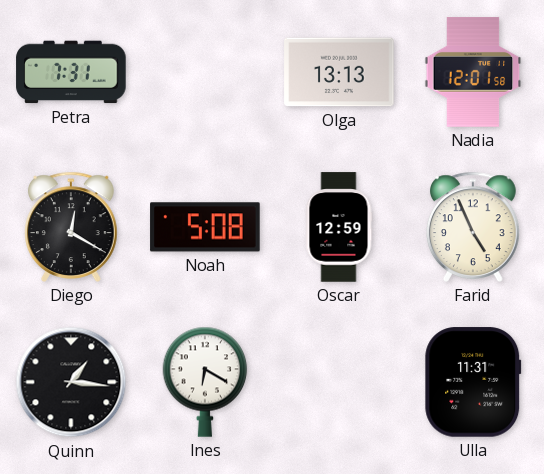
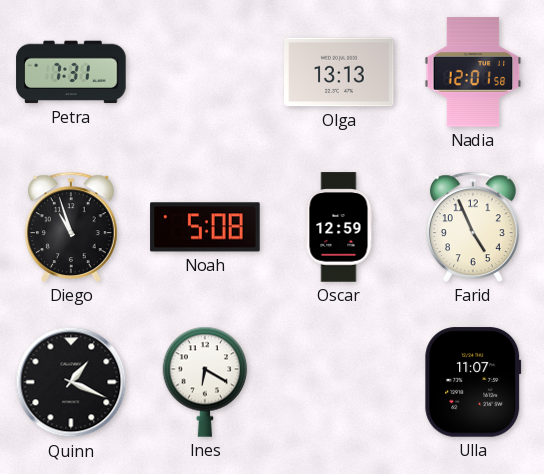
Diego: 12:20 -> 10:57 (72, 227)
Quinn: 1:16 -> 1:19 (71, 382)
Ulla: 11:31 -> 11:07 (473, 382)
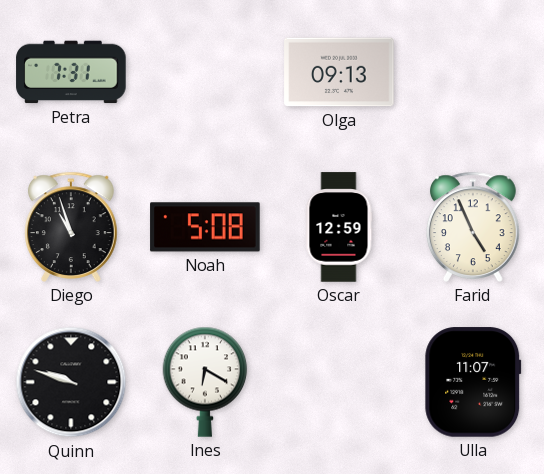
Olga: 13:13 -> 09:13 (339, 72)
Nadia: 12:01 -> none (473, 72)
Quinn: 1:19 -> 9:48 (71, 382)
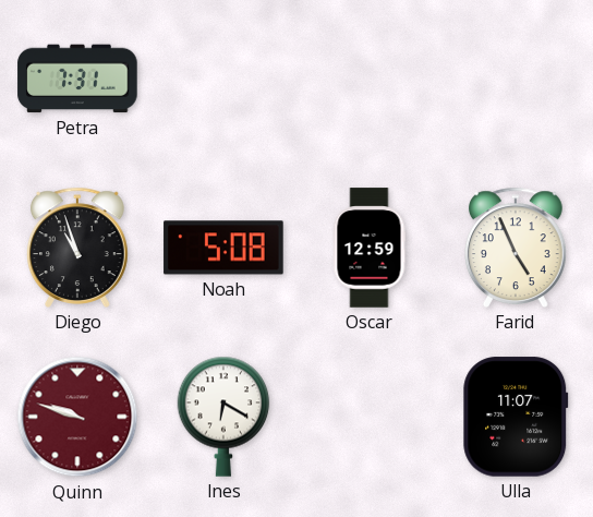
Olga: 09:13 -> none (339, 72)
Quinn dial: black -> burgundy (77, 417)
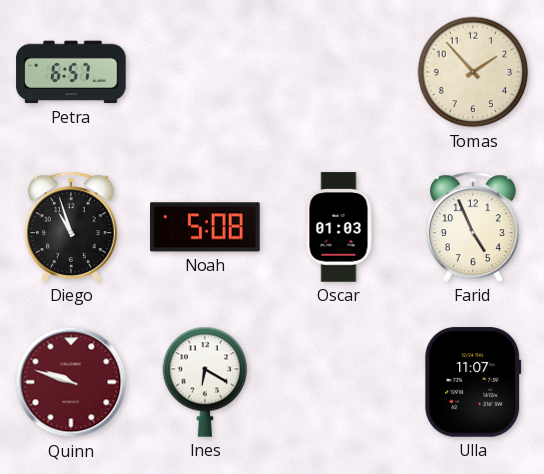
Petra: 7:31 -> 6:57 (71, 72)
Tomas: none -> 1:53 (473, 72)
Oscar: 12:59 -> 01:03 (339, 227)
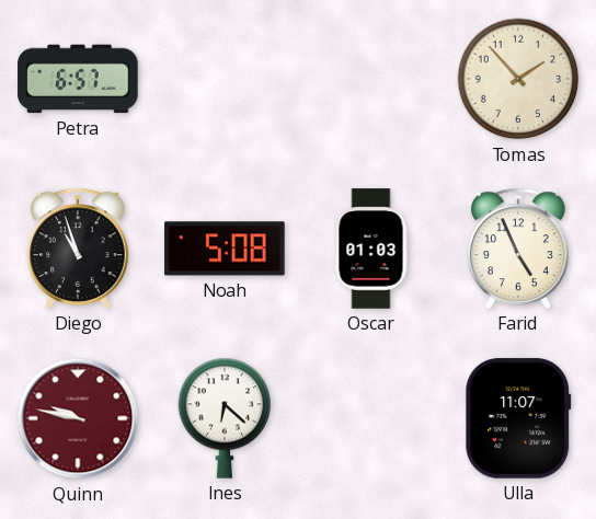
Quinn: 9:48 -> 9:47 (78, 418)
Ines: 6:20 -> 6:22 (225, 418)
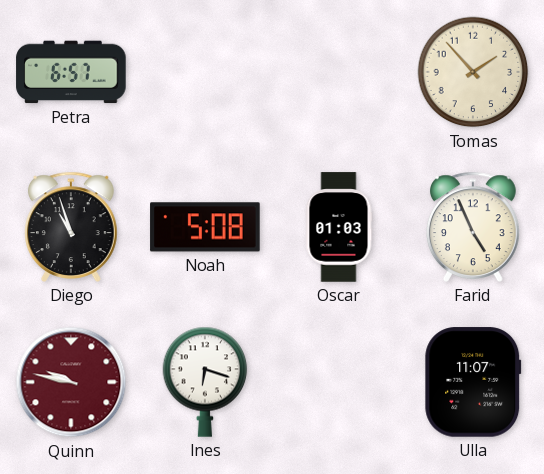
Ines: 6:22 -> 6:18 (205, 382)
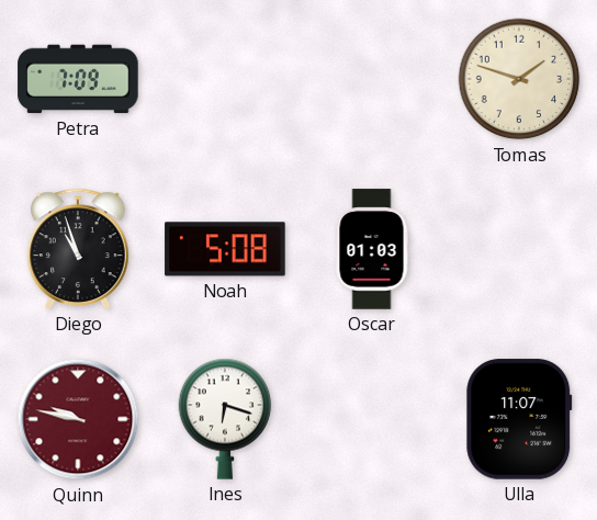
Petra: 6:57 -> 7:09 (78, 79)
Tomas: 1:53 -> 1:48 (519, 79)
Farid: 4:56 -> none (474, 227)
